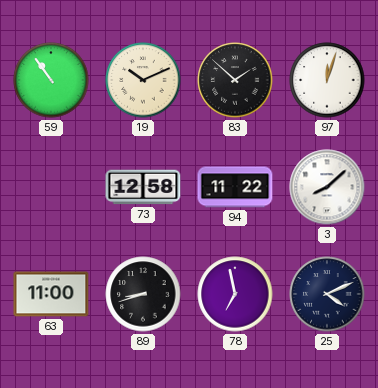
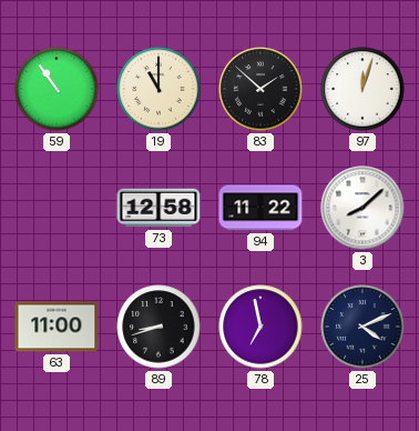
19: 10:11 -> 11:00 (159, 89)
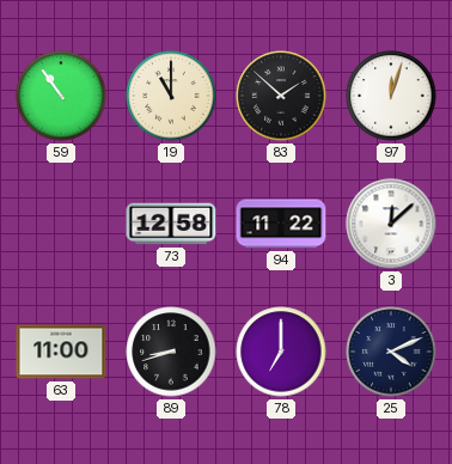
3: 8:08 -> 12:08 (391, 224)
78: 6:58 -> 7:00 (281, 352)
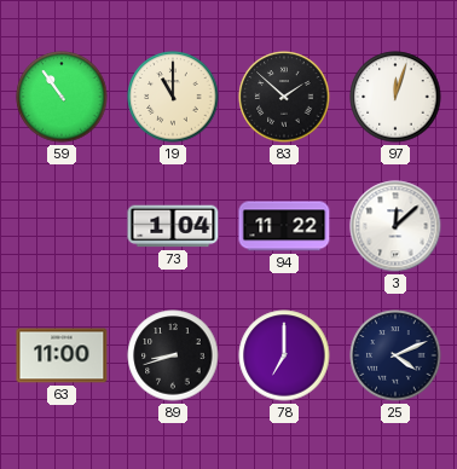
73: 12:58 -> 1:04 (173, 226)
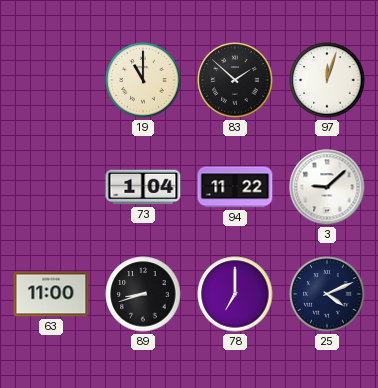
59: 10:54 -> none (62, 97)
3: 12:08 -> 9:08 (327, 187)
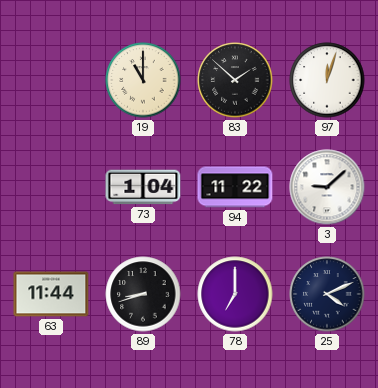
63: 11:00 -> 11:44 (51, 294)
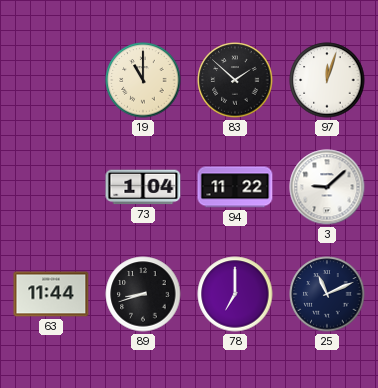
25: 4:11 -> 11:11 (327, 294)
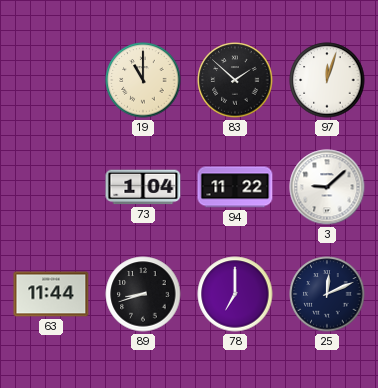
25: 11:11 -> 12:11 (327, 294)
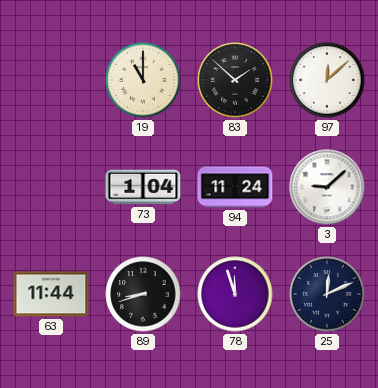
97: 12:03 -> 12:08 (327, 80)
94: 11:22 -> 11:24 (235, 187)
78: 7:00 -> 11:57 (235, 294)
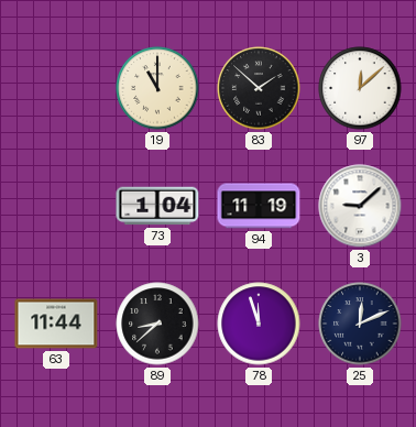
94: 11:24 -> 11:19 (259, 206)
89: 8:42 -> 8:38 (157, 324)
